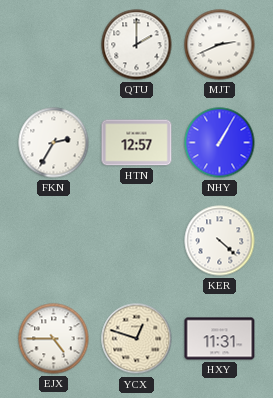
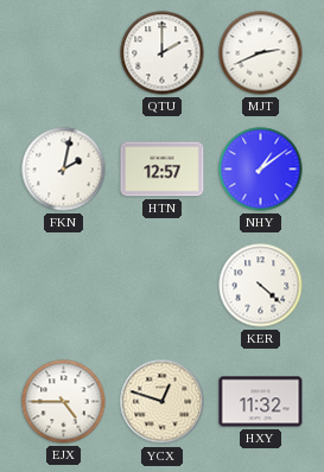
FKN: 2:35 -> 2:02 (64, 170)
NHY: 1:05 -> 1:09 (261, 170)
HXY: 11:31 -> 11:32 (261, 402)
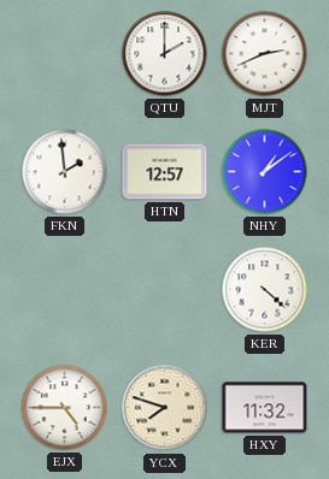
FKN: 2:02 -> 1:59 (65, 172)
YCX: 12:48 -> 7:48 (165, 408)
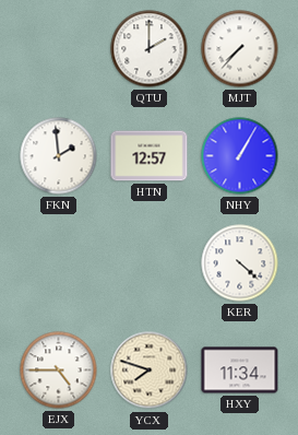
MJT: 2:41 -> 7:37 (240, 49)
NHY: 1:09 -> 1:05 (240, 156)
HXY: 11:32 -> 11:34 (240, 371)
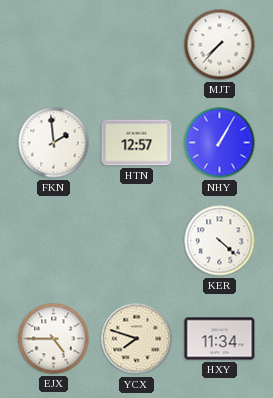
QTU: 2:00 -> none (150, 49)
